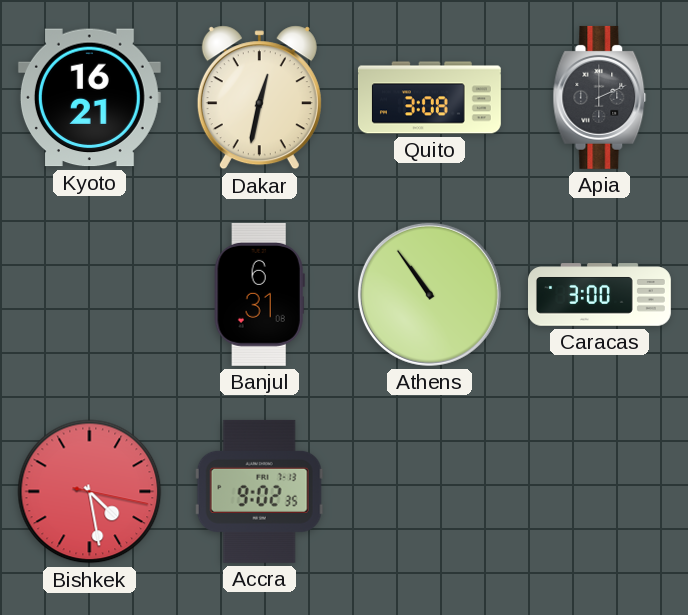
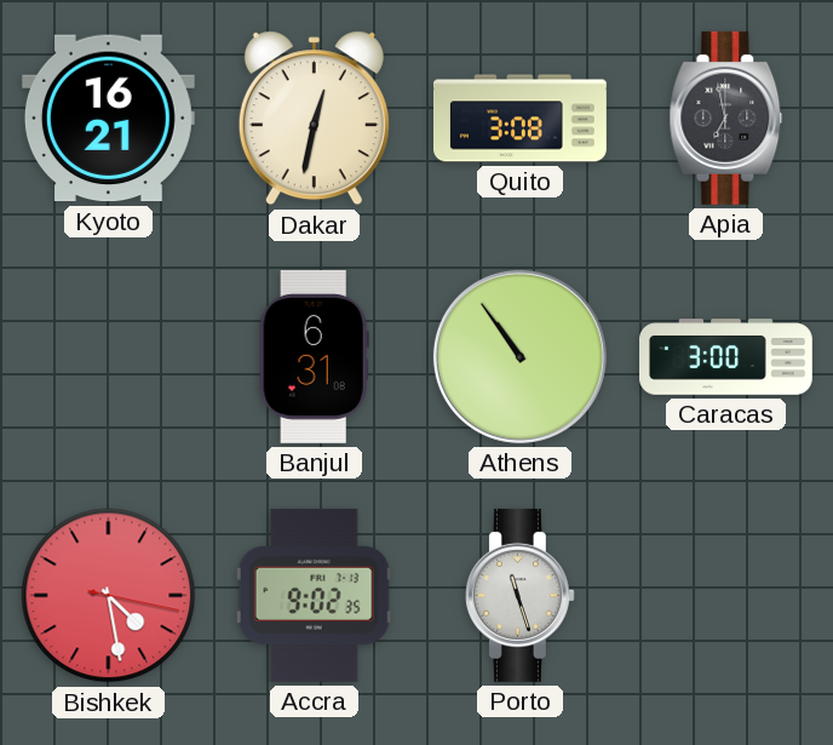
Apia: 2:11 -> 6:58 (726, 118)
Porto: none -> 11:27 (519, 595)
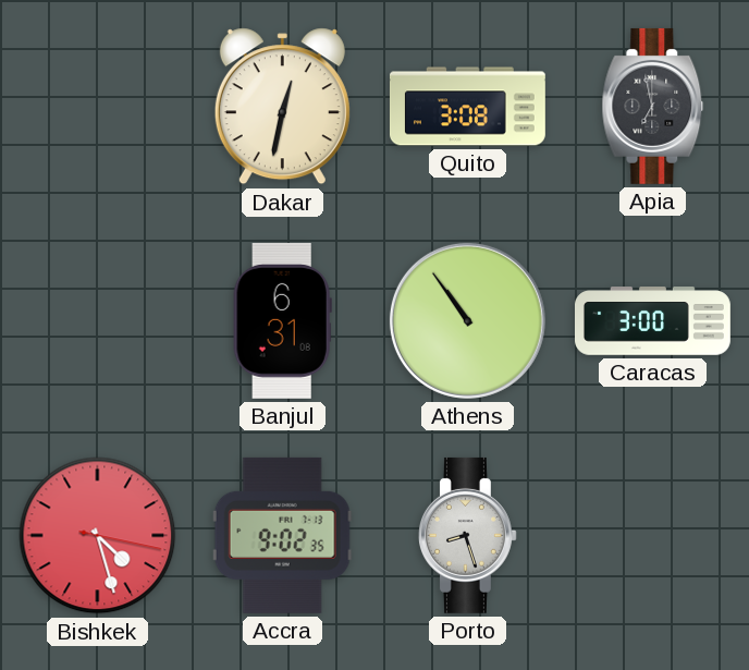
Kyoto: 16:21 -> none (108, 119)
Bishkek: 4:28 -> 4:27 (98, 536)
Porto: 11:27 -> 8:27 (467, 535)
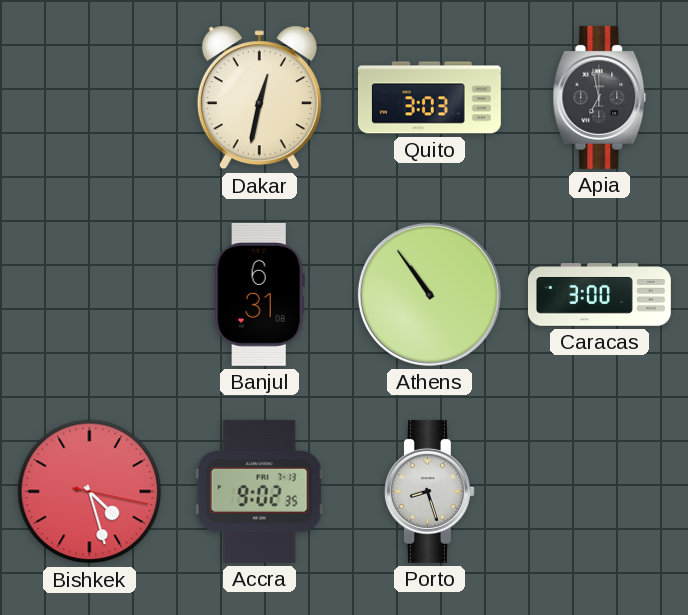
Quito: 3:08 -> 3:03 (430, 98)
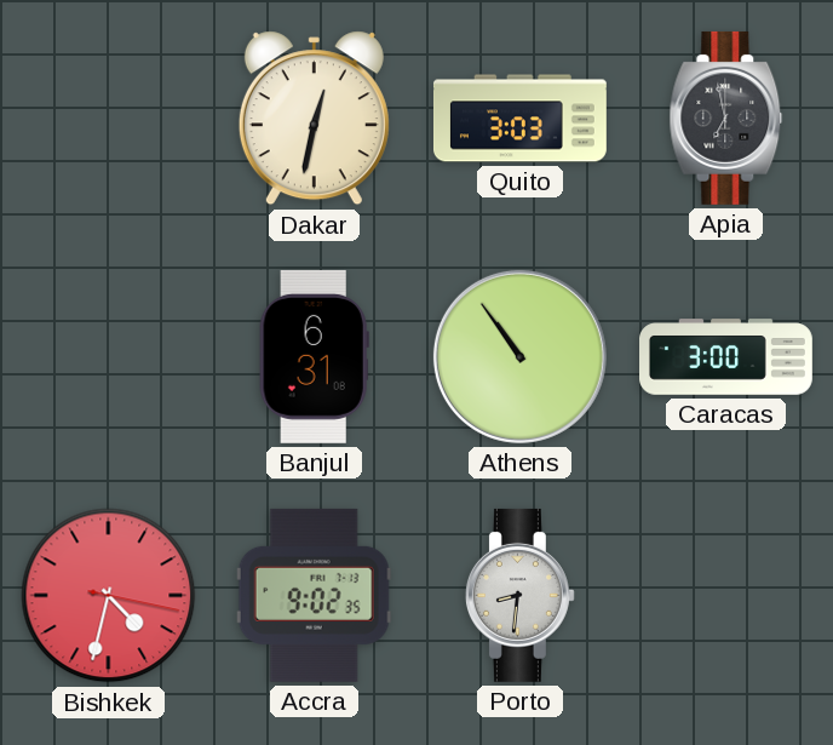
Bishkek: 4:27 -> 4:32 (109, 596)
Porto: 8:27 -> 8:31 (519, 595)
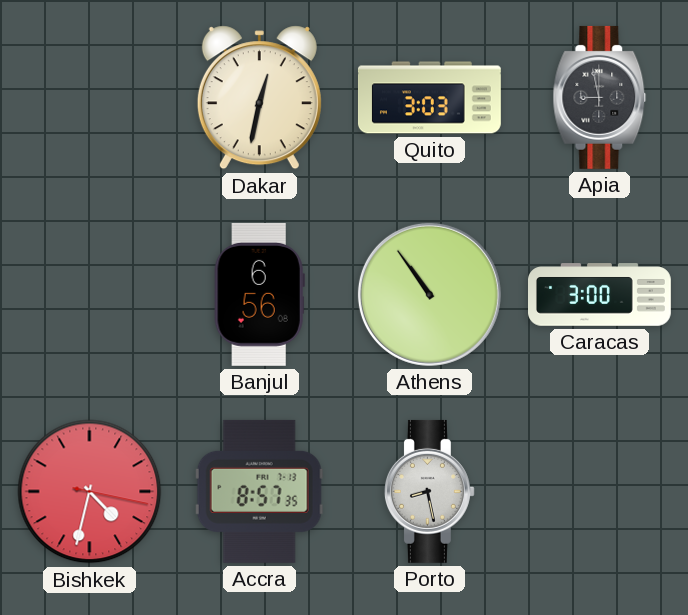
Apia: 6:58 -> 8:58 (600, 97)
Banjul: 6:31 -> 6:56 (259, 294)
Accra: 9:02 -> 8:57 (259, 491)
Porto: 8:31 -> 8:28 (429, 491)
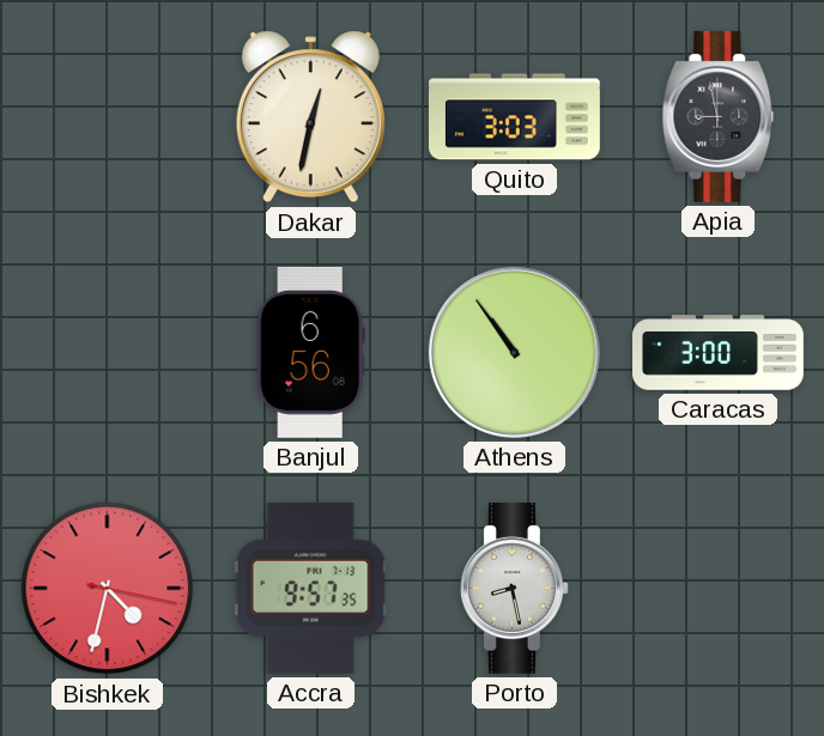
Accra: 8:57 -> 9:57 (310, 588)
